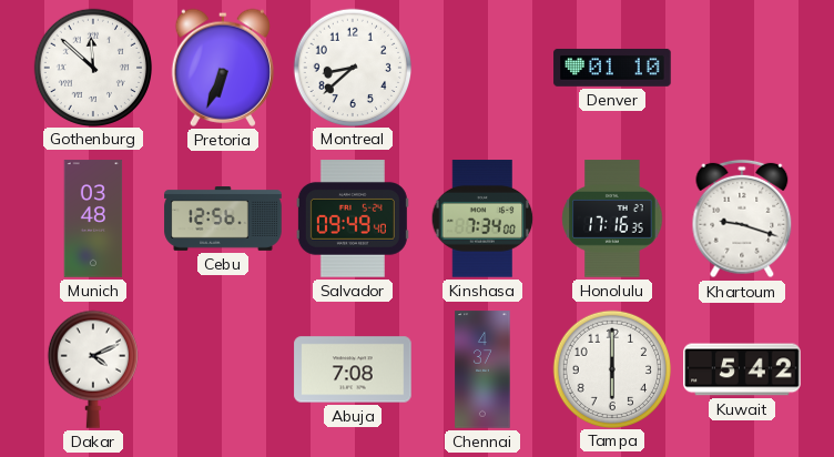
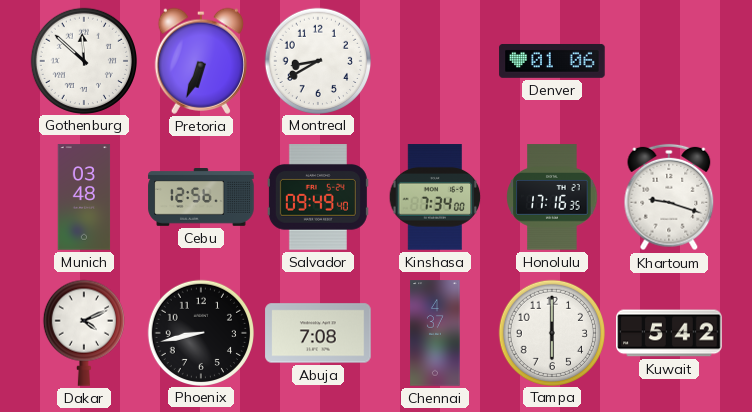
Montreal: 8:38 -> 8:40 (317, 60)
Denver: 01:10 -> 01:06 (552, 61)
Phoenix: none -> 8:43 (200, 332)
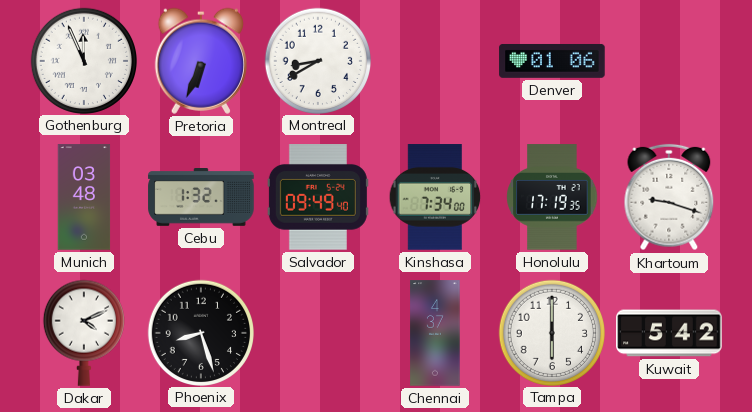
Gothenburg: 11:52 -> 11:56 (83, 60)
Cebu: 12:56 -> 1:32 (201, 198)
Honolulu: 17:16 -> 17:19 (552, 197)
Phoenix: 8:43 -> 8:27 (200, 332)
Abuja: 7:08 -> none (318, 333)
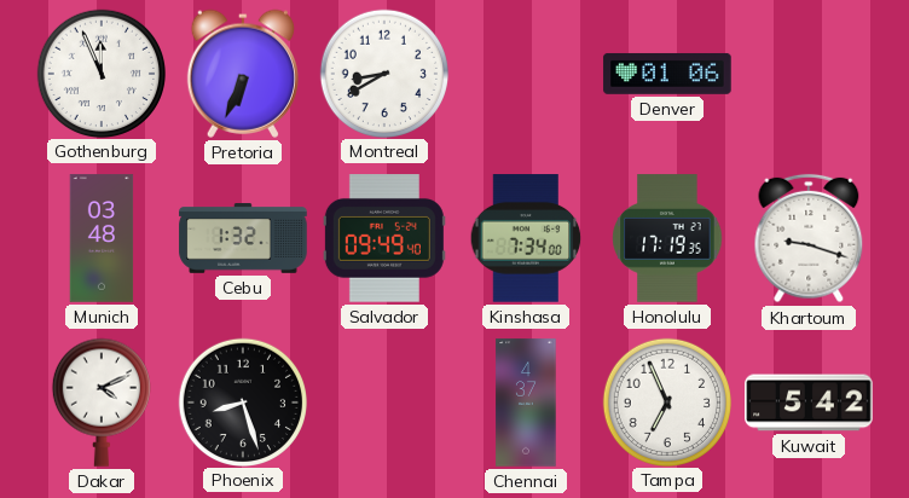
Tampa: 6:00 -> 6:56 (666, 401)
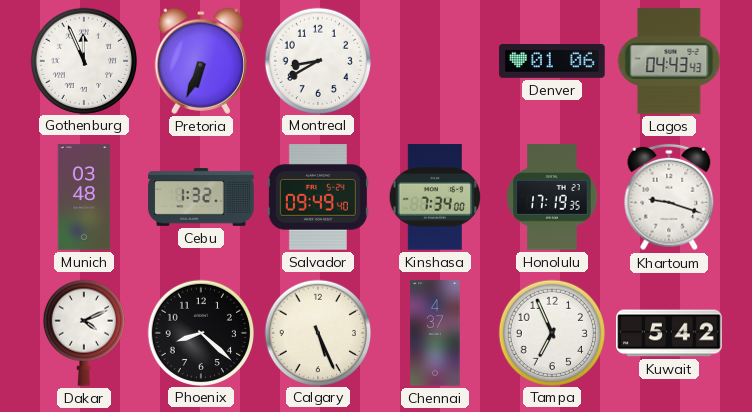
Lagos: none -> 04:43 (669, 61)
Phoenix: 8:27 -> 8:22 (200, 332)
Calgary: none -> 5:26 (317, 332)
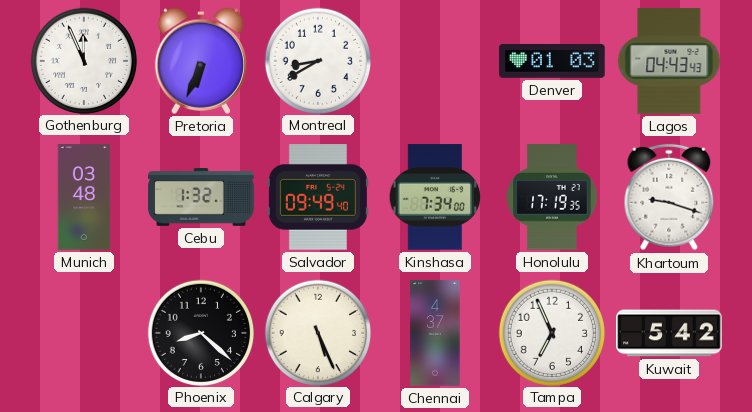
Denver: 01:06 -> 01:03 (552, 61)
Dakar: 4:11 -> none (84, 333)
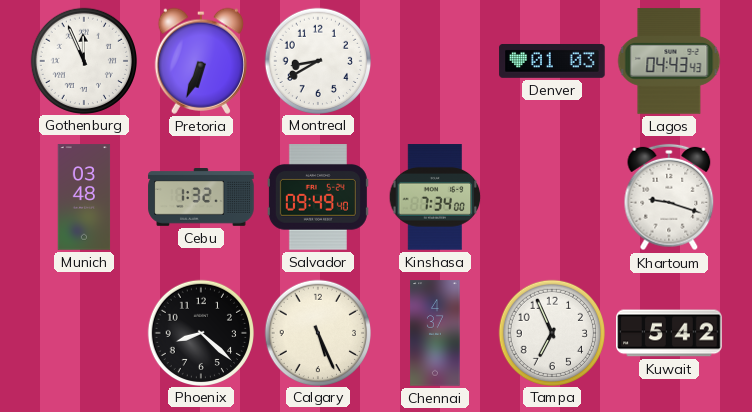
Honolulu: 17:19 -> none (552, 197)
